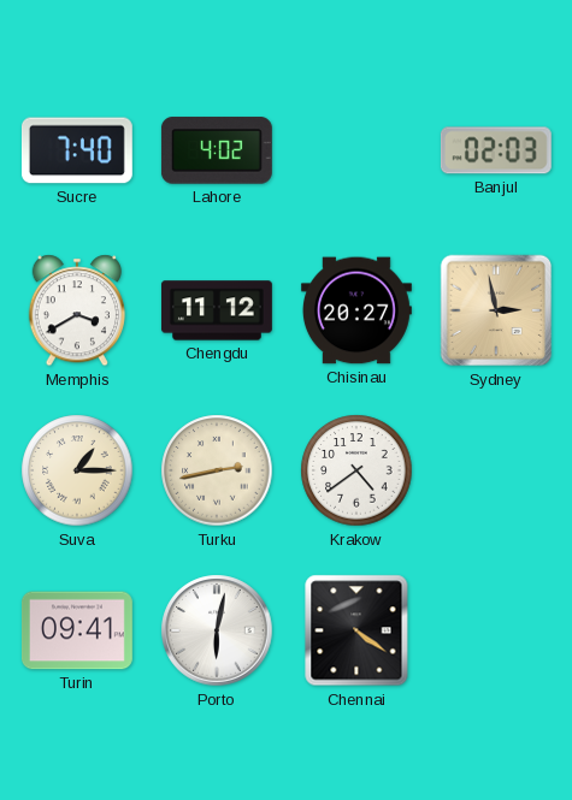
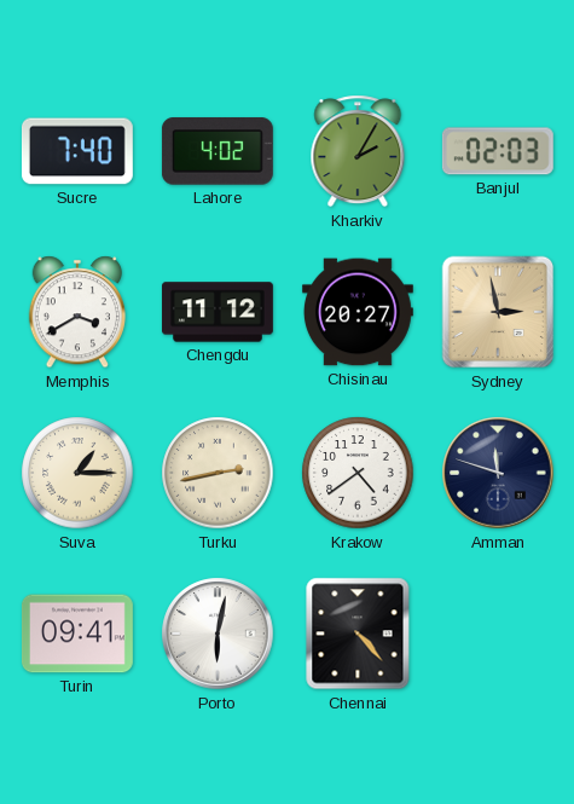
Kharkiv: none -> 2:05 (358, 151)
Amman: none -> 11:48 (498, 473)
Chennai: 4:21 -> 4:23 (358, 634)
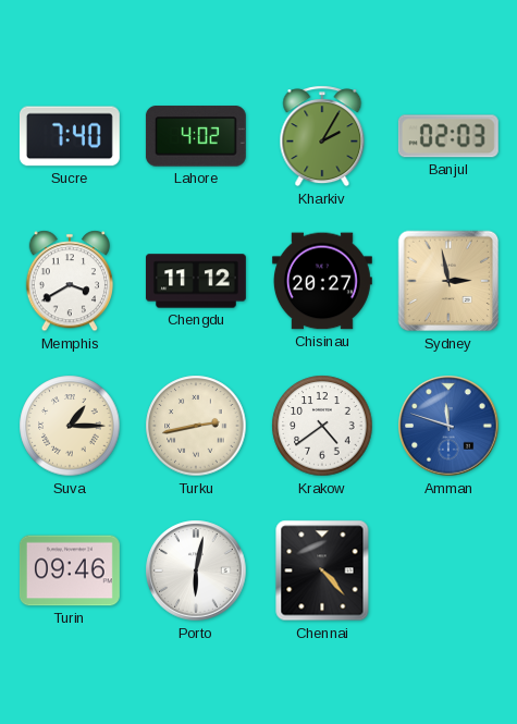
Amman dial: navy -> blue (448, 426)
Turin: 09:41 -> 09:46 (70, 570)
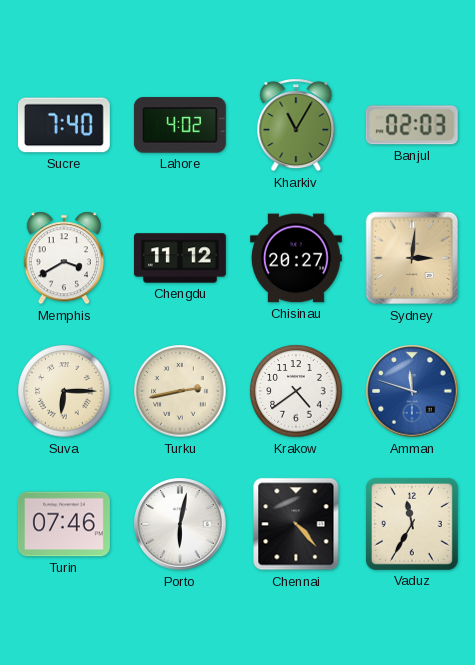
Kharkiv: 2:05 -> 11:05 (296, 125)
Sydney: 2:58 -> 3:01 (412, 258)
Suva: 1:15 -> 6:15 (64, 391)
Turin: 09:46 -> 07:46 (64, 524)
Vaduz: none -> 11:35 (412, 524)
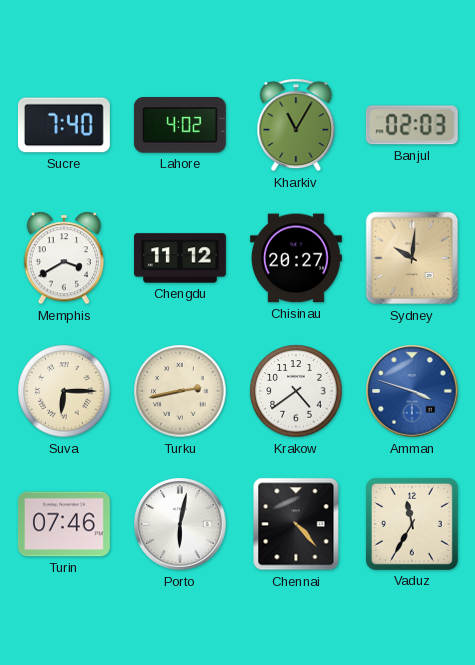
Sydney: 3:01 -> 10:01 (412, 258)
Amman: 11:48 -> 3:48 (412, 391)
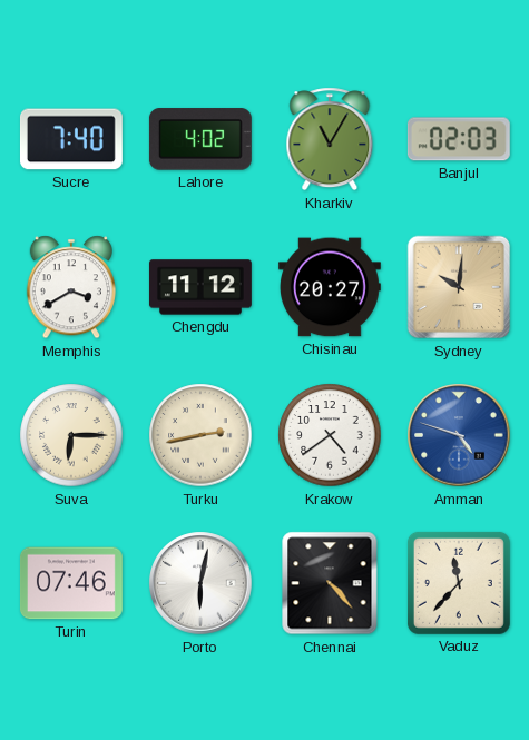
Amman: 3:48 -> 4:48 (459, 435)
Vaduz: 11:35 -> 11:37 (459, 583)
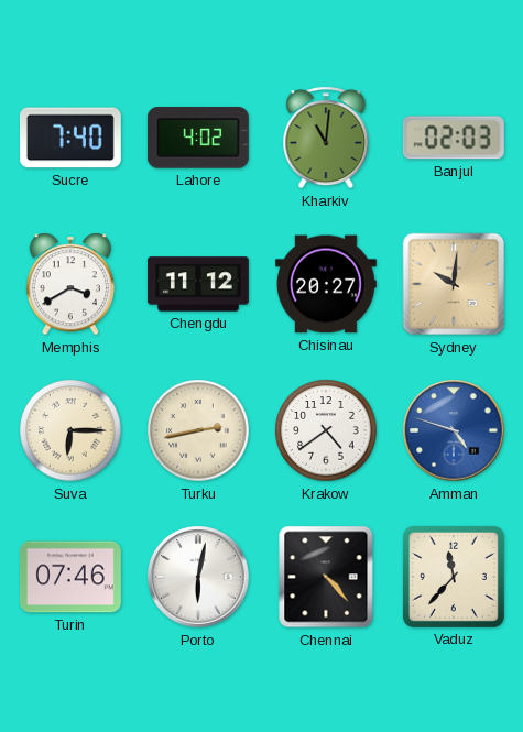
Kharkiv: 11:05 -> 11:01 (326, 138)
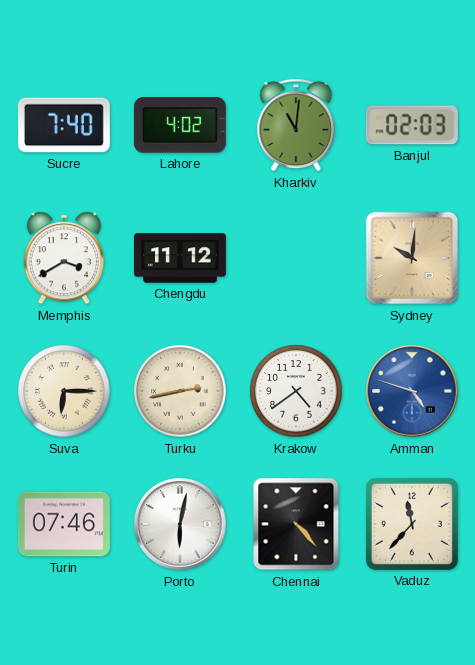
Chisinau: 20:27 -> none (326, 284)
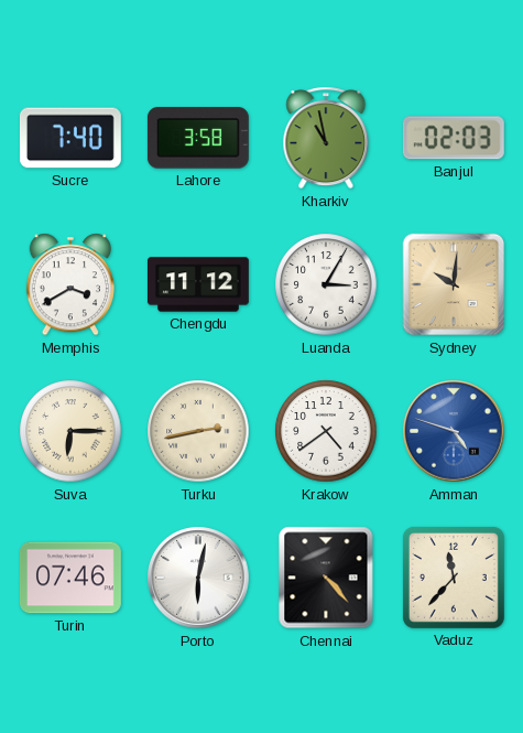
Lahore: 4:02 -> 3:58 (198, 138)
Kharkiv: 11:01 -> 10:58 (326, 138)
Luanda: none -> 3:05 (326, 284)
